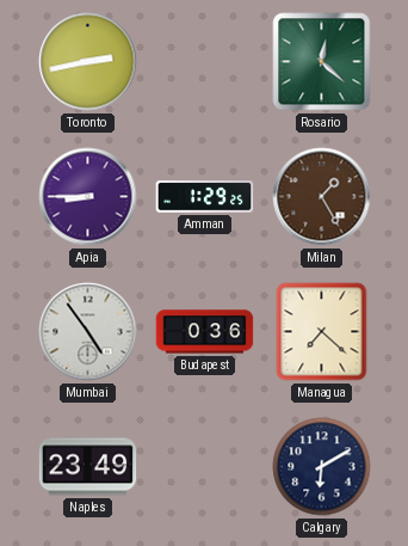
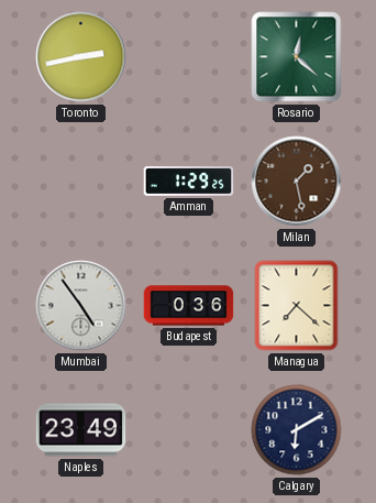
Apia: 8:45 -> none (88, 197)
Milan: 1:25 -> 1:28 (297, 182)
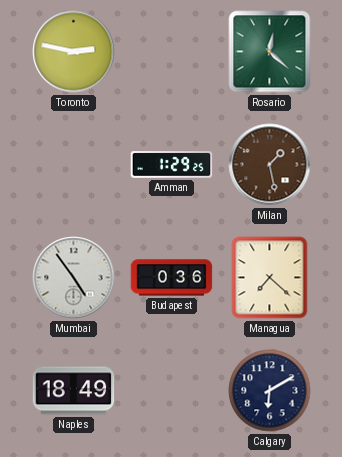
Toronto: 2:43 -> 2:47 (74, 52)
Naples: 23:49 -> 18:49 (74, 391)
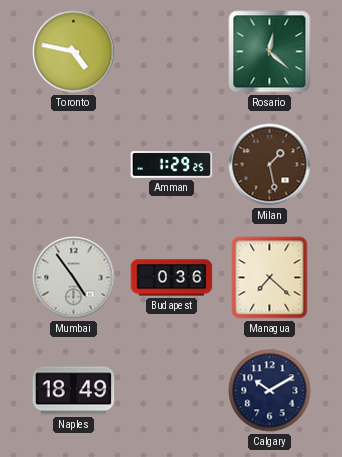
Toronto: 2:47 -> 4:47 (74, 52)
Calgary: 6:10 -> 10:10 (270, 391)
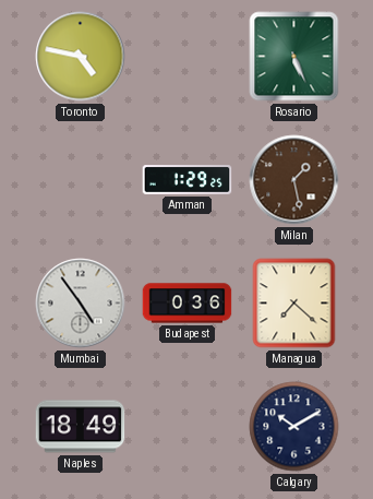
Rosario: 12:22 -> 5:26 (294, 57)
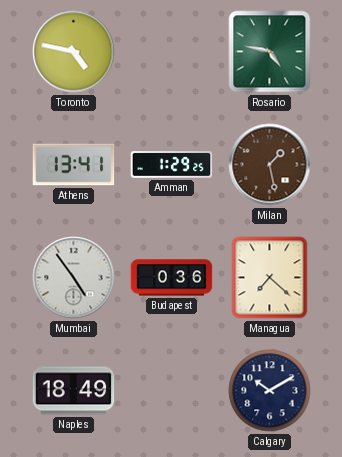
Rosario: 5:26 -> 4:47 (270, 52)
Athens: none -> 13:41 (74, 165)
